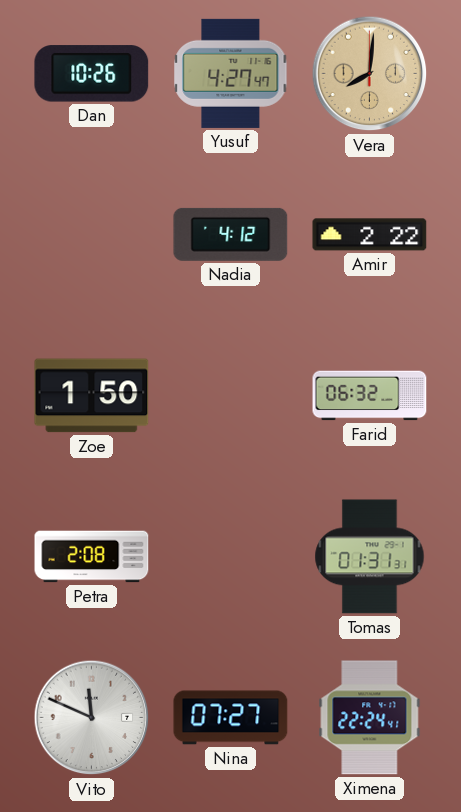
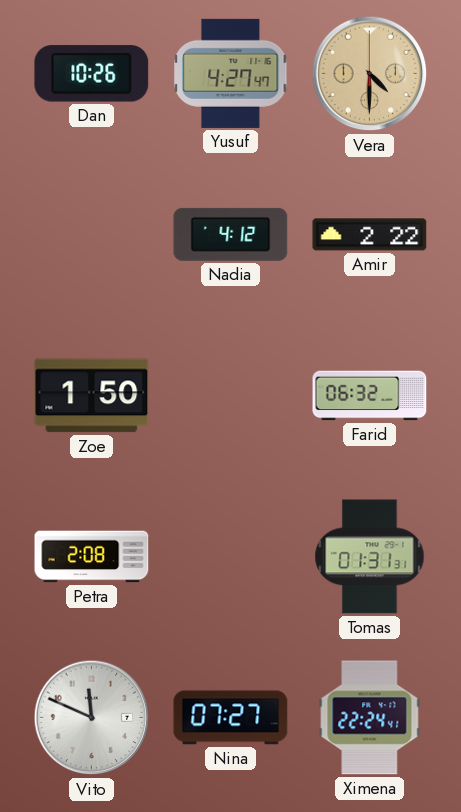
Vera: 8:01 -> 4:30 (370, 74)
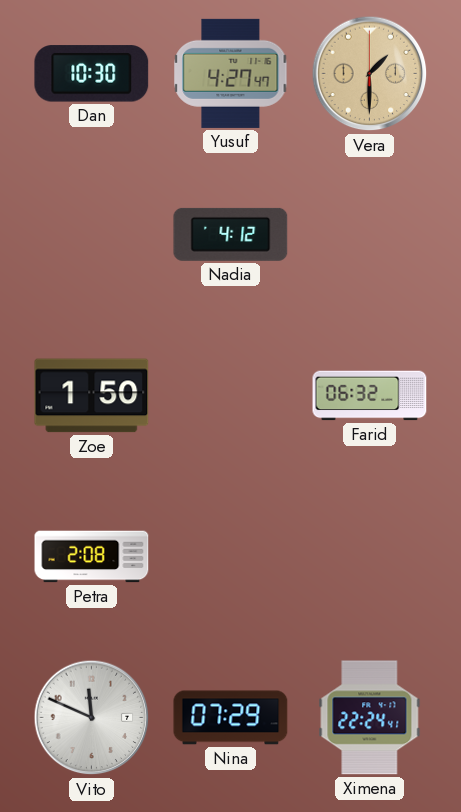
Dan: 10:26 -> 10:30 (92, 74)
Vera: 4:30 -> 1:30 (370, 74)
Amir: 2:22 -> none (370, 235)
Tomas: 01:31 -> none (370, 557)
Nina: 07:27 -> 07:29 (231, 718)
